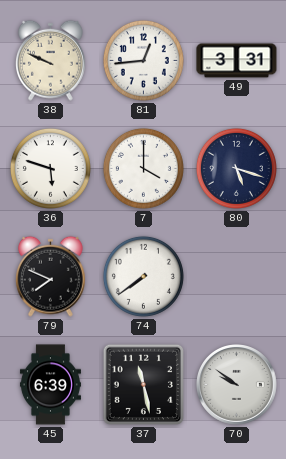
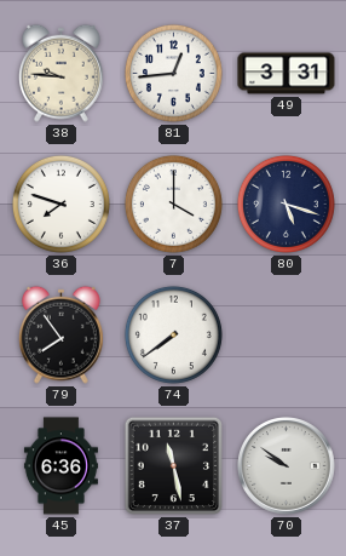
38: 9:49 -> 9:46 (60, 73)
36: 5:48 -> 7:48 (60, 204)
79: 7:49 -> 7:54 (60, 334)
45: 6:39 -> 6:36 (60, 466)
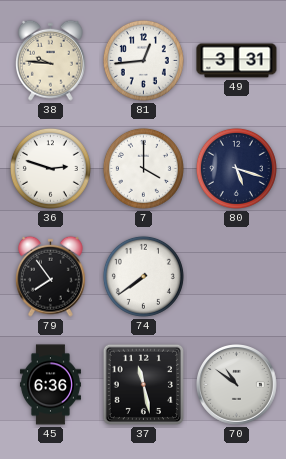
36: 7:48 -> 2:48 (50, 168)
70: 9:51 -> 10:51 (237, 385)
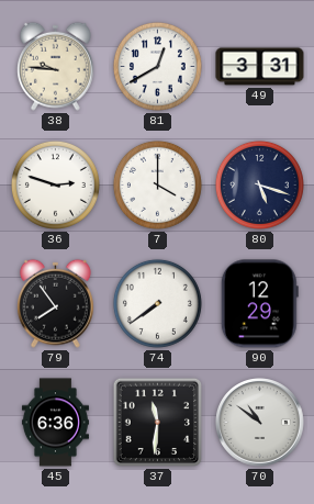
81: 12:44 -> 12:40 (157, 66)
90: none -> 12:29 (259, 304)
37: 11:28 -> 11:31 (157, 422)
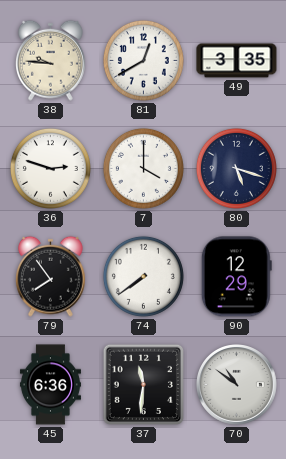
49: 3:31 -> 3:35 (237, 61)
